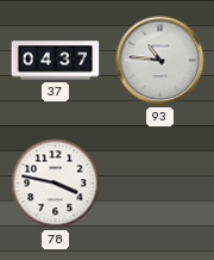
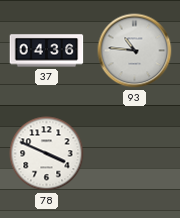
37: 04:37 -> 04:36 (47, 51)
78: 3:47 -> 3:49 (47, 154)
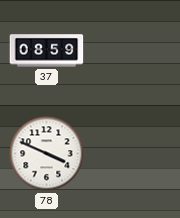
37: 04:36 -> 08:59 (47, 51)
93: 10:46 -> none (135, 51)
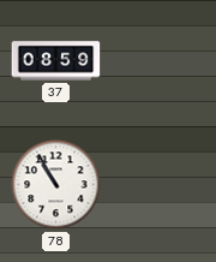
78: 3:49 -> 10:55 (56, 185)
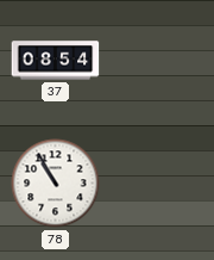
37: 08:59 -> 08:54 (56, 61)
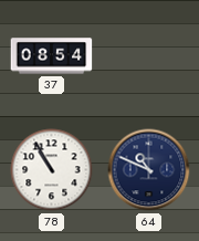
64: none -> 10:49 (149, 170)
